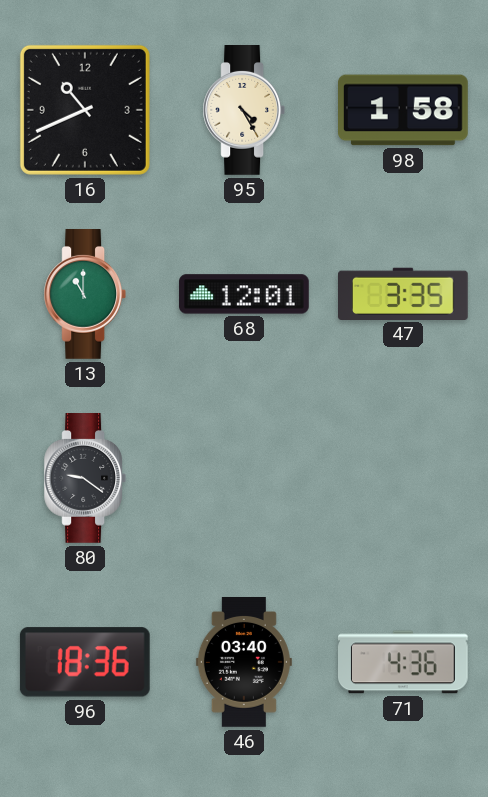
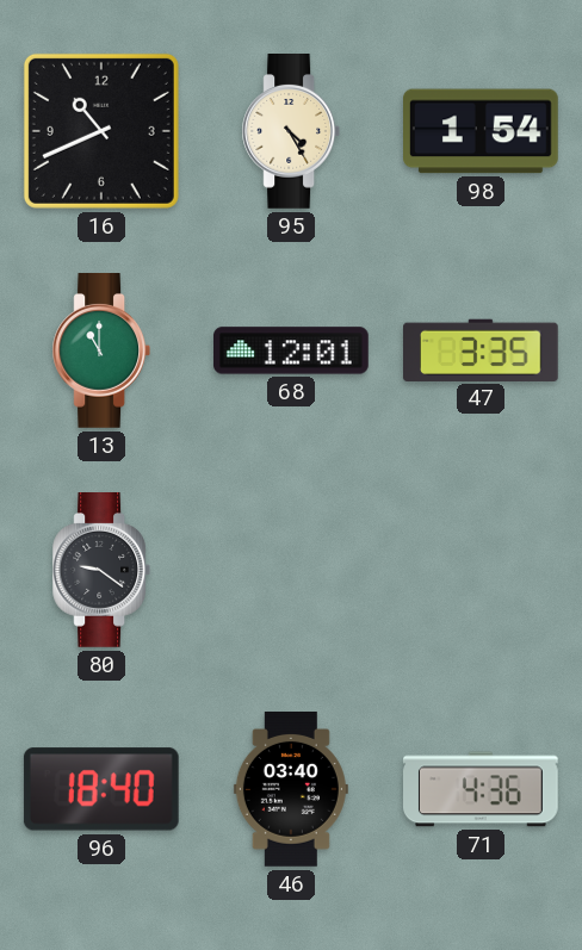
98: 1:58 -> 1:54 (482, 131)
96: 18:36 -> 18:40 (101, 789)
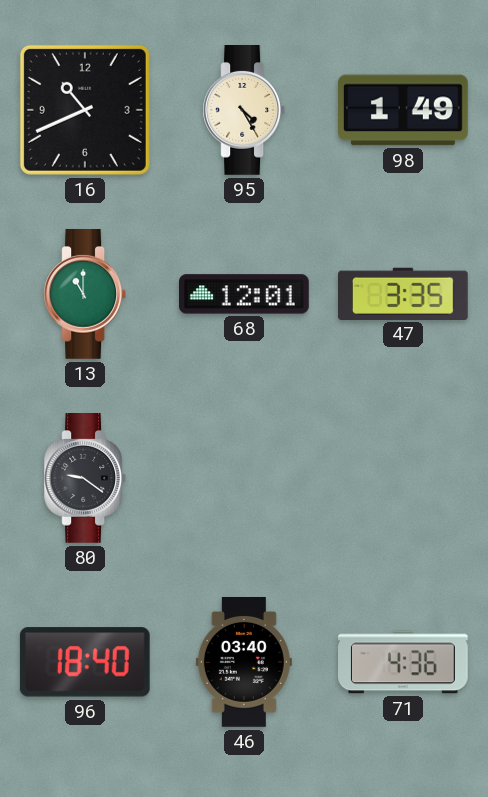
98: 1:54 -> 1:49 (404, 110)
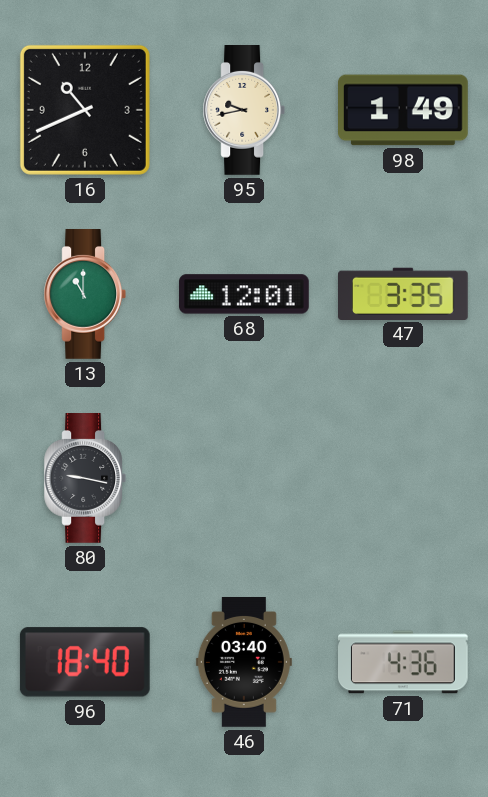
95: 4:25 -> 9:43 (243, 111)
80: 9:21 -> 9:17 (84, 479)
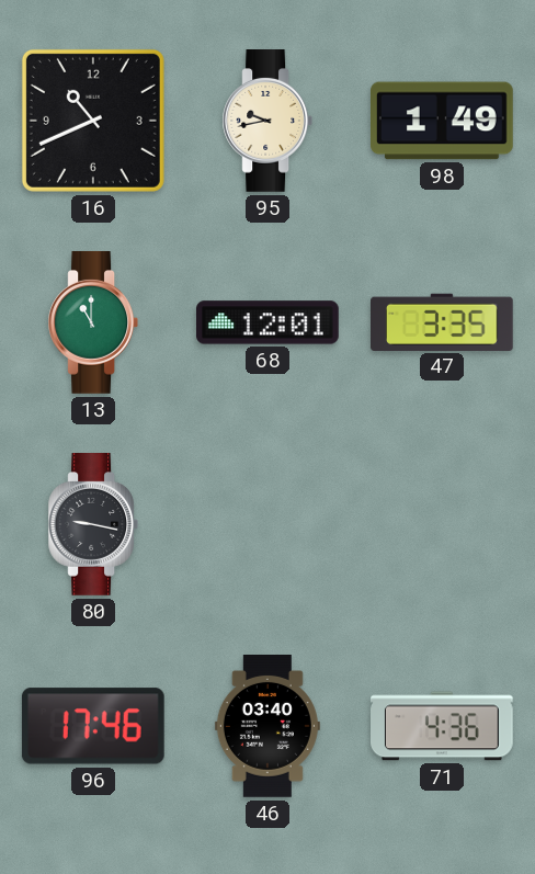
96: 18:40 -> 17:46 (93, 726)
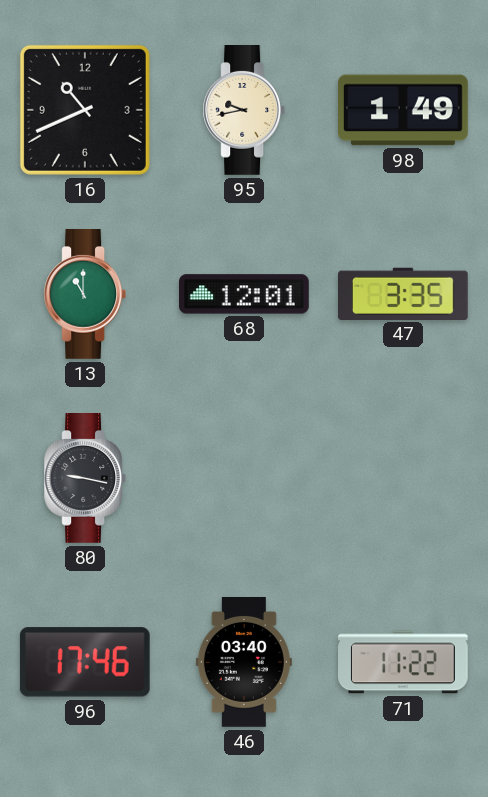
71: 4:36 -> 11:22 (404, 662)
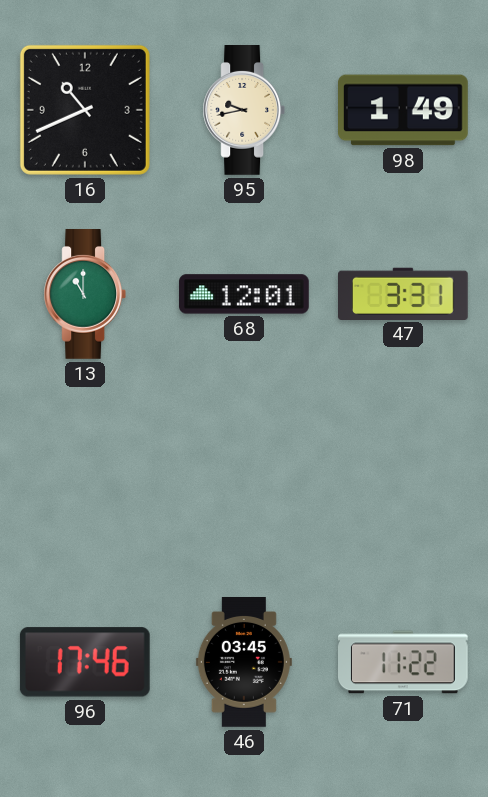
47: 3:35 -> 3:31 (404, 293)
80: 9:17 -> none (84, 479)
46: 03:40 -> 03:45 (244, 663)
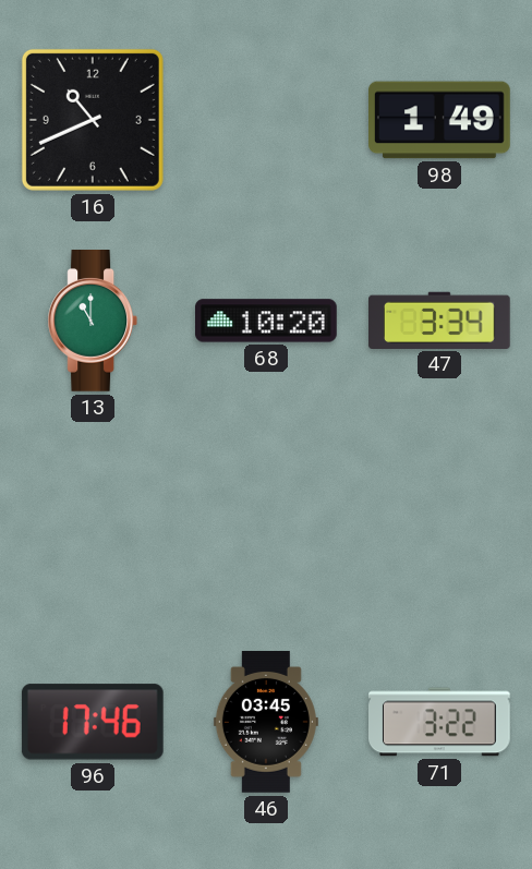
95: 9:43 -> none (243, 111)
68: 12:01 -> 10:20 (267, 321)
47: 3:31 -> 3:34 (440, 319)
71: 11:22 -> 3:22 (440, 722)
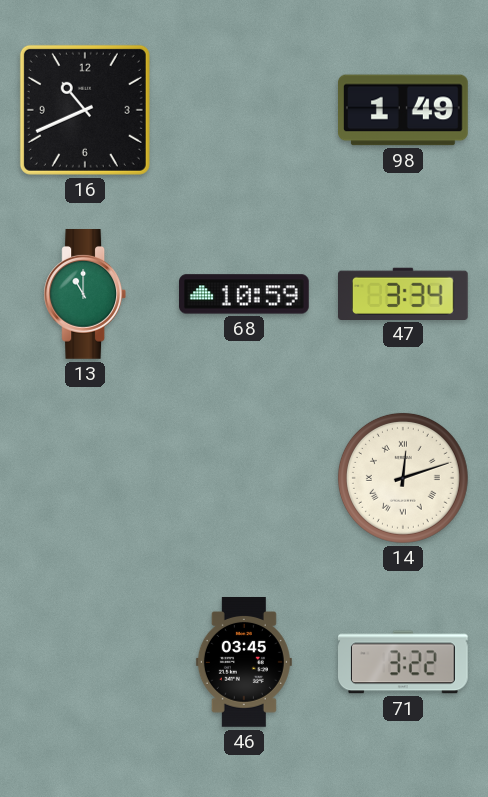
68: 10:20 -> 10:59 (245, 294)
14: none -> 12:12 (403, 478)
96: 17:46 -> none (93, 722)
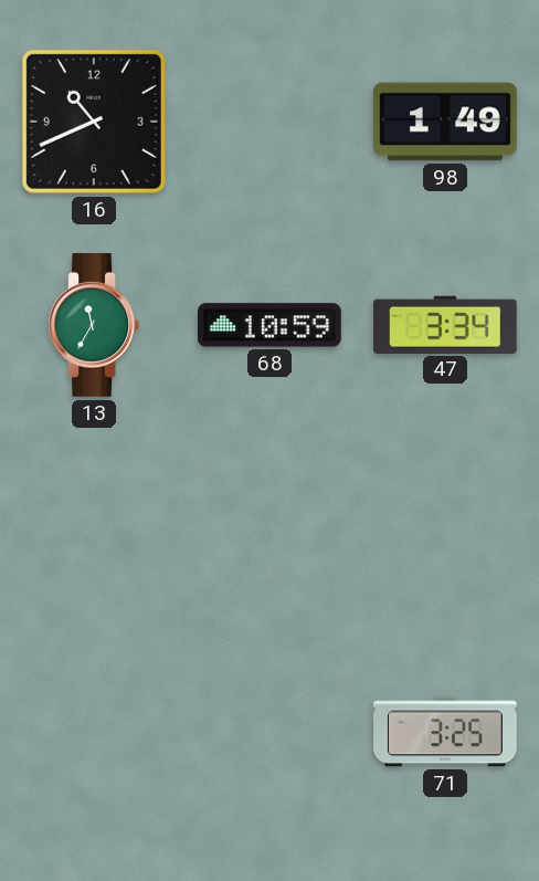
13: 11:00 -> 11:35 (93, 326)
14: 12:12 -> none (403, 478)
46: 03:45 -> none (244, 663)
71: 3:22 -> 3:25 (446, 732)
